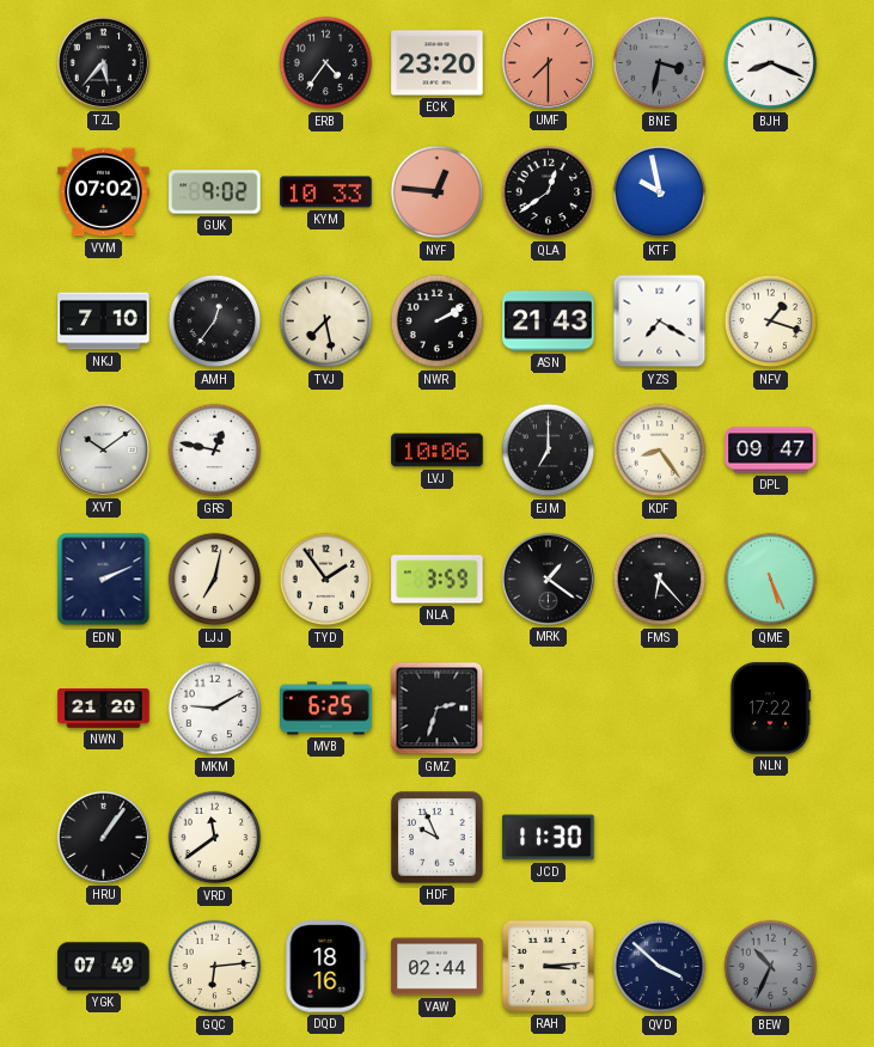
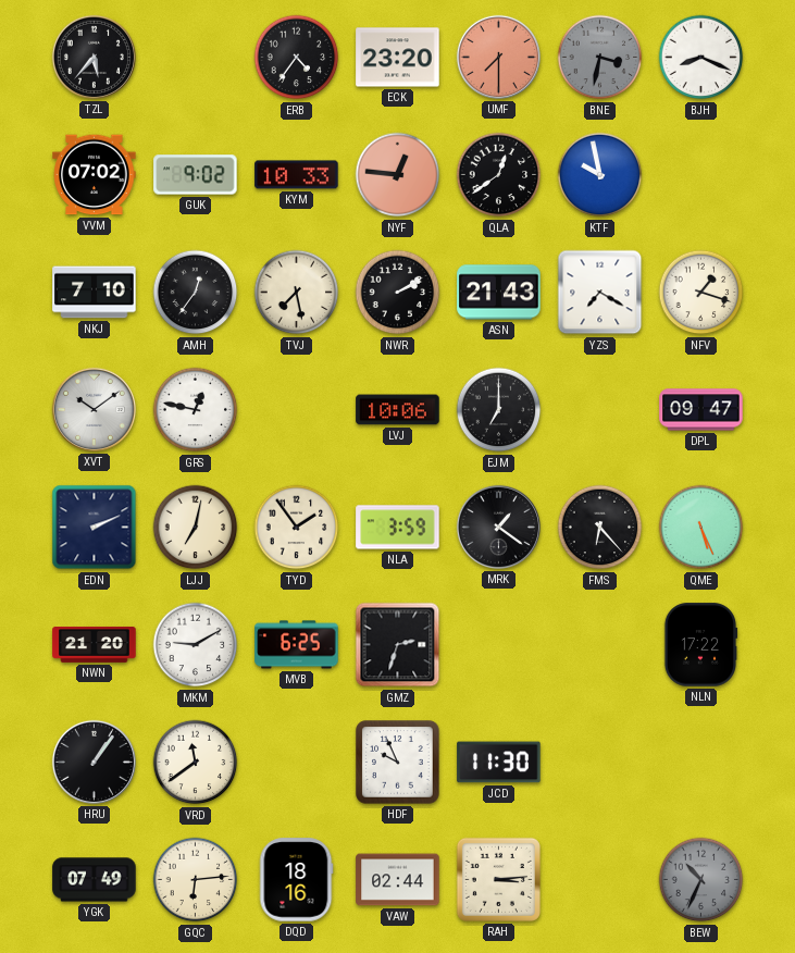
KDF: 8:24 -> none (660, 451)
QVD: 3:52 -> none (660, 967)
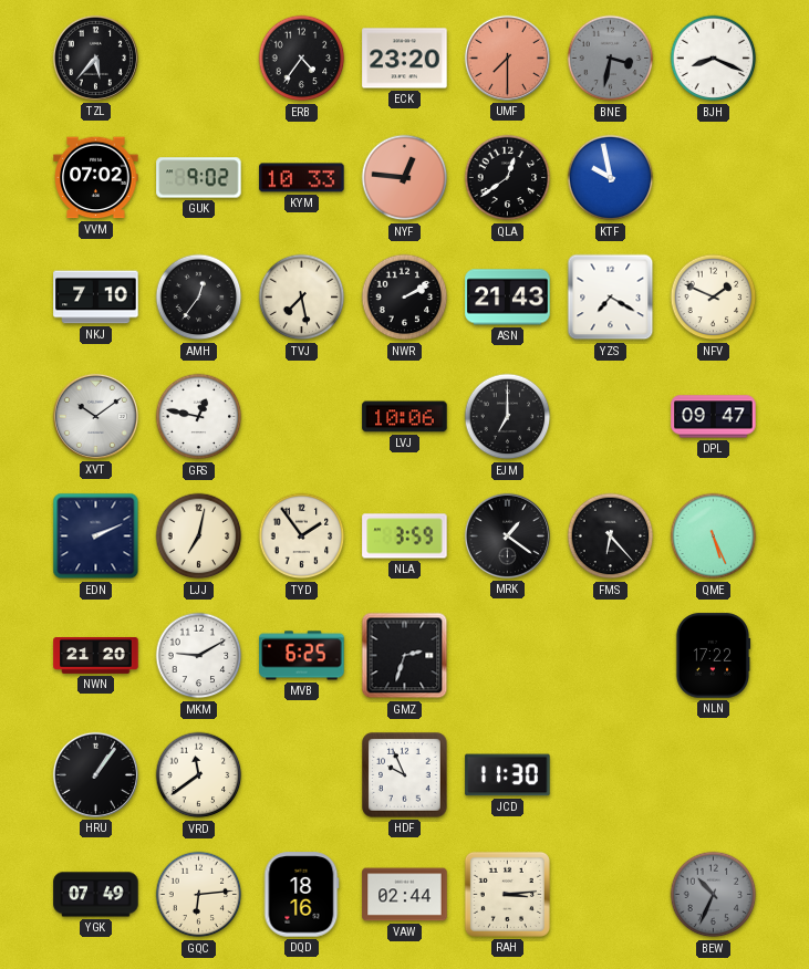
NFV: 1:18 -> 1:49 (714, 298)
